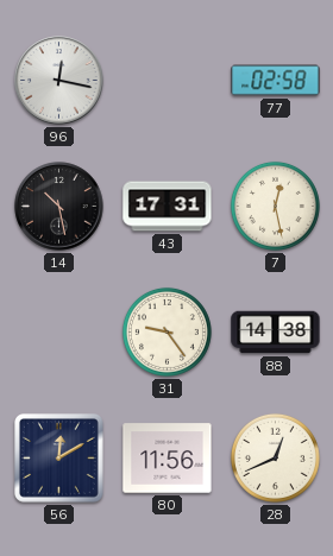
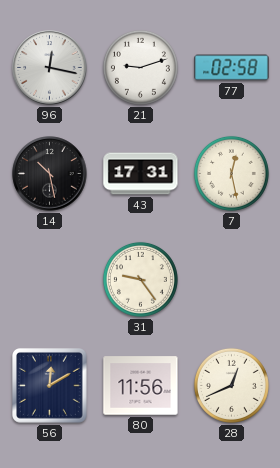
21: none -> 9:12 (140, 67)
88: 14:38 -> none (276, 333)
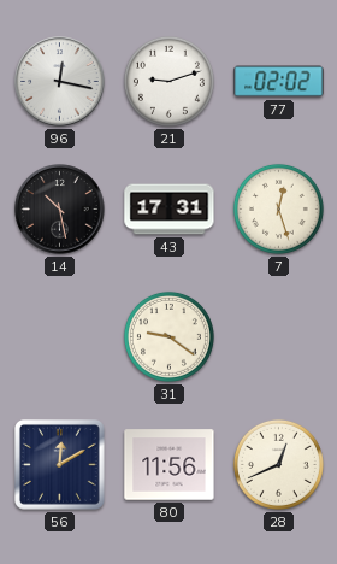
77: 02:58 -> 02:02 (279, 82)
7: 12:28 -> 12:27 (278, 208)
31: 9:24 -> 9:21 (168, 336)
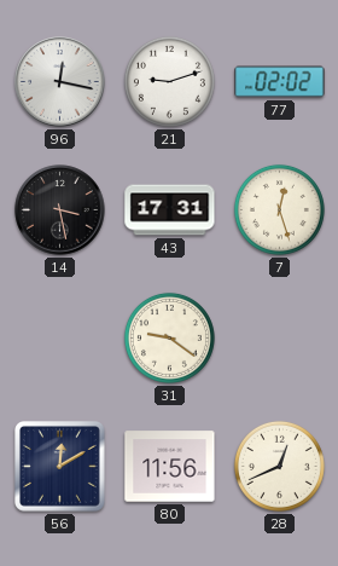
14: 10:28 -> 3:28 (60, 210)
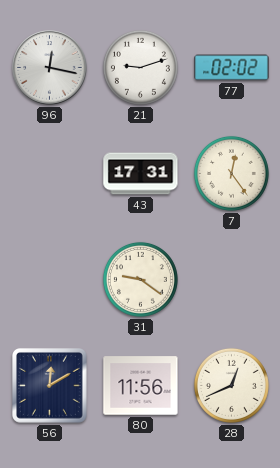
14: 3:28 -> none (60, 210)
7: 12:27 -> 12:24 (231, 173)
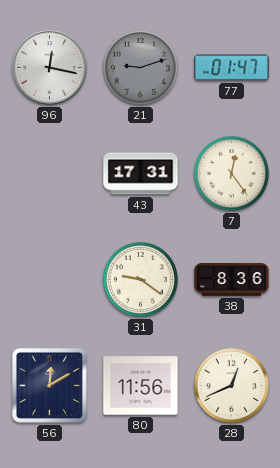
21 dial: white -> grey (140, 67)
77: 02:02 -> 01:47 (232, 68)
38: none -> 8:36 (232, 280)
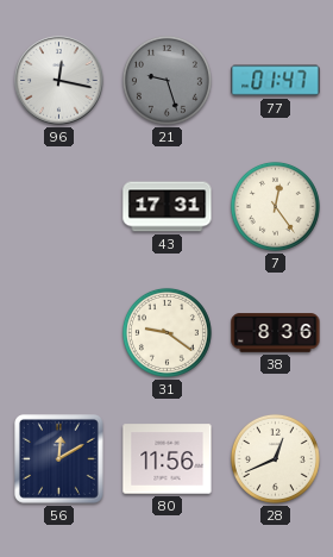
21: 9:12 -> 9:27 (166, 80)
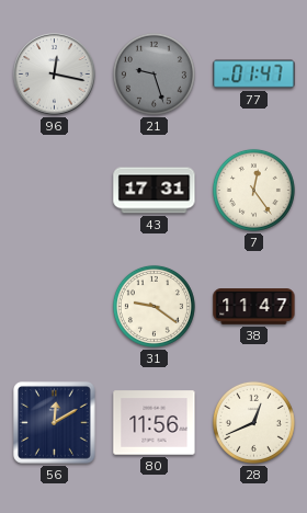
38: 8:36 -> 11:47 (254, 307)
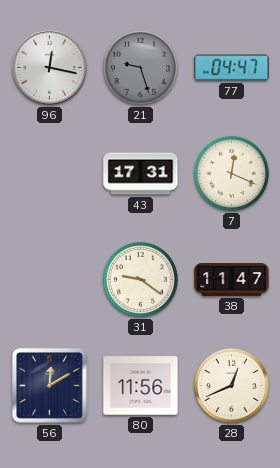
77: 01:47 -> 04:47 (232, 68)
7: 12:24 -> 12:19 (231, 173)
